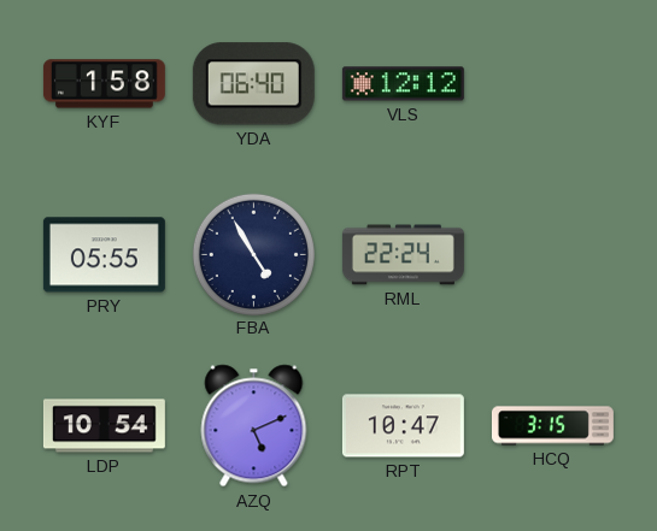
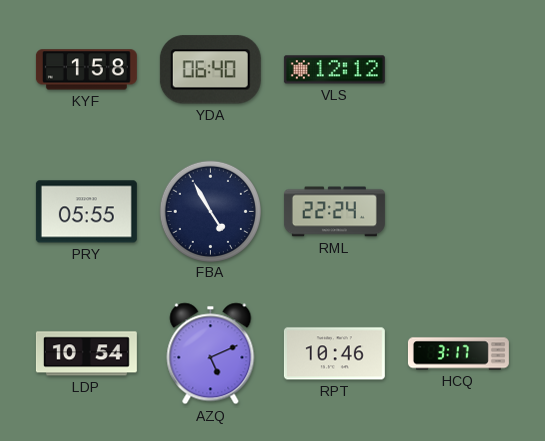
RPT: 10:47 -> 10:46 (334, 354)
HCQ: 3:15 -> 3:17 (458, 354)
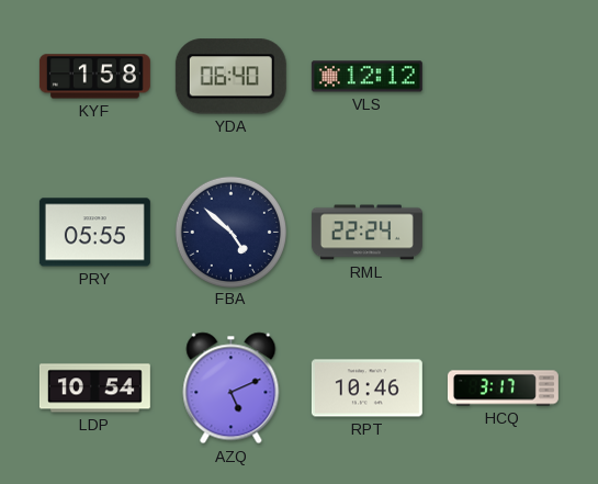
FBA: 4:55 -> 4:52 (230, 232)
